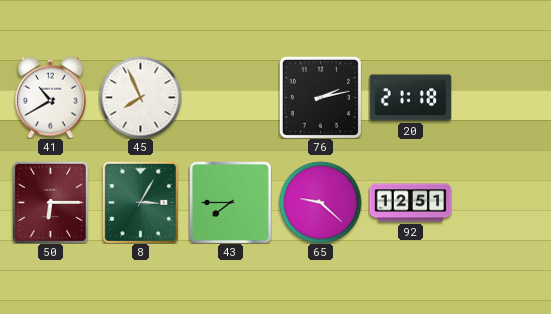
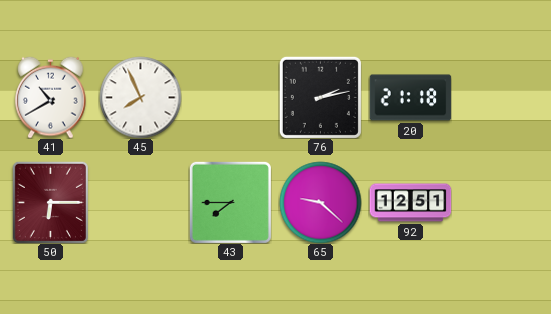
8: 3:05 -> none (140, 202)
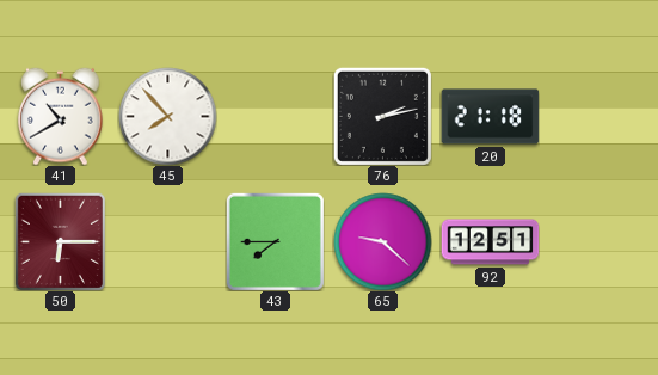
45: 7:56 -> 7:53 (167, 116)
